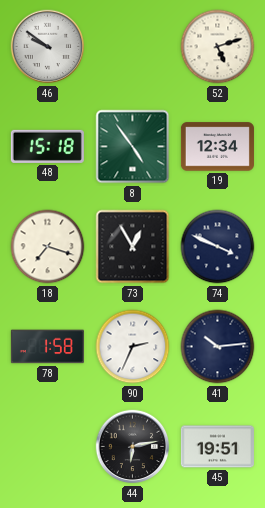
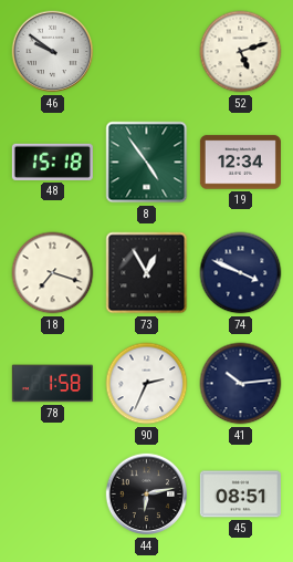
45: 19:51 -> 08:51 (240, 495)
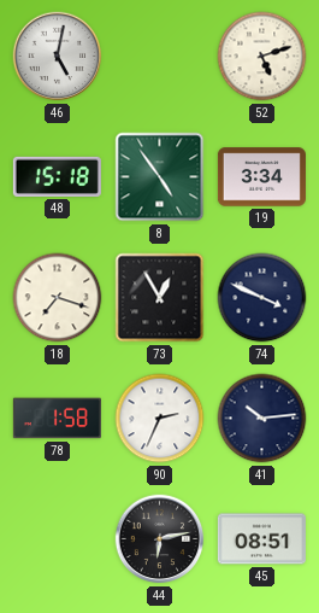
46: 9:51 -> 5:02 (58, 57)
19: 12:34 -> 3:34 (261, 177)
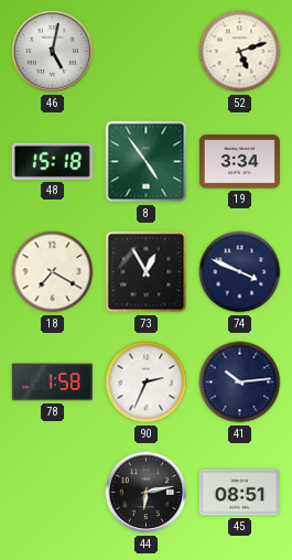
18: 7:18 -> 7:20 (53, 272)
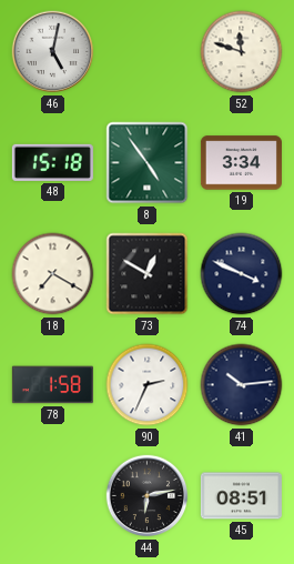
52: 5:12 -> 11:48 (242, 52)
73: 12:55 -> 12:50 (148, 274)
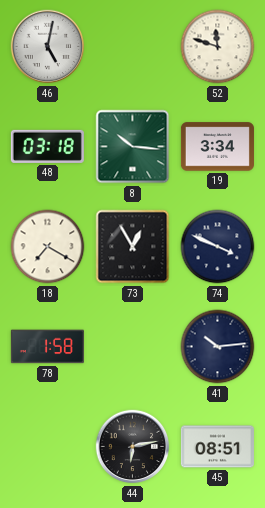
48: 15:18 -> 03:18 (47, 146)
8: 4:54 -> 10:16 (133, 147)
73: 12:50 -> 12:55 (133, 247)
90: 2:34 -> none (148, 385)
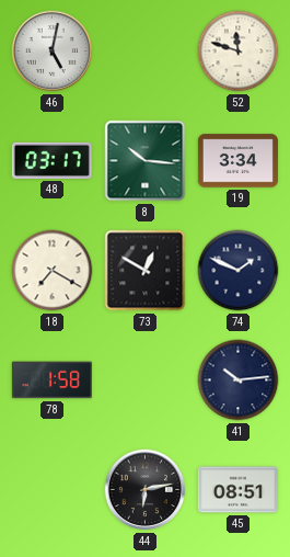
48: 03:18 -> 03:17 (51, 160)
73: 12:55 -> 12:50 (146, 271)
74: 3:49 -> 1:49 (239, 271)
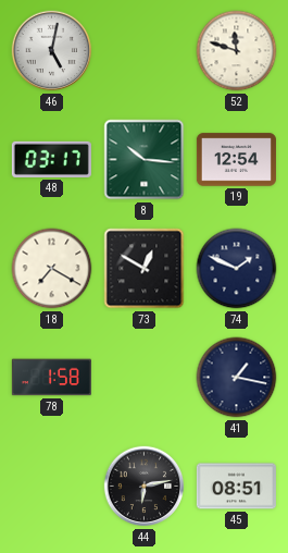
19: 3:34 -> 12:54 (236, 160)
41: 10:14 -> 1:17 (237, 378)
